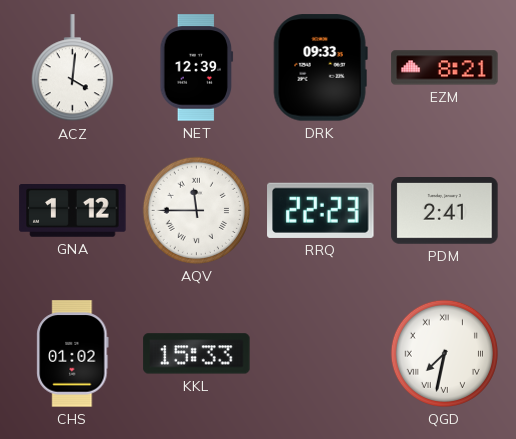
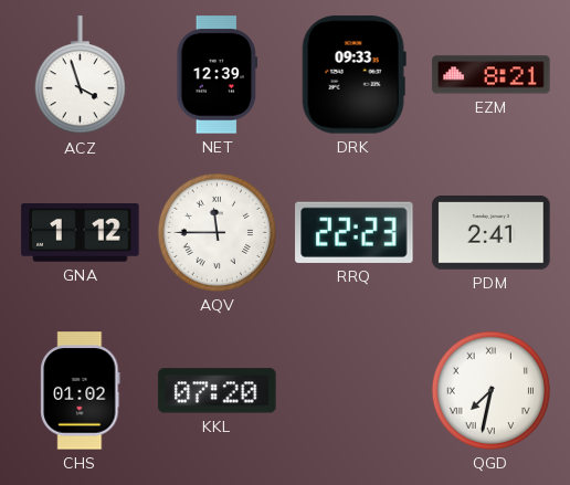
ACZ: 4:01 -> 3:57 (80, 75)
KKL: 15:33 -> 07:20 (218, 391)
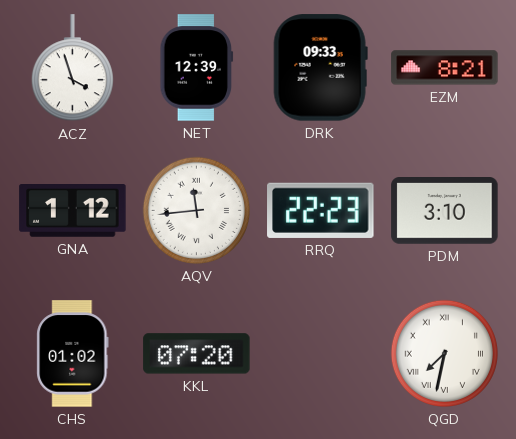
AQV: 11:45 -> 11:44 (196, 210)
PDM: 2:41 -> 3:10 (445, 211)
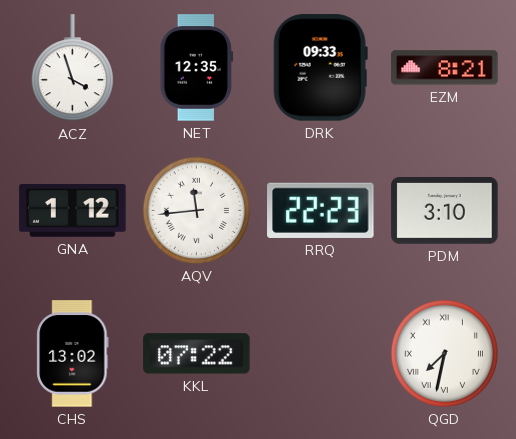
NET: 12:39 -> 12:35 (197, 68)
CHS: 01:02 -> 13:02 (73, 354)
KKL: 07:20 -> 07:22 (197, 354)
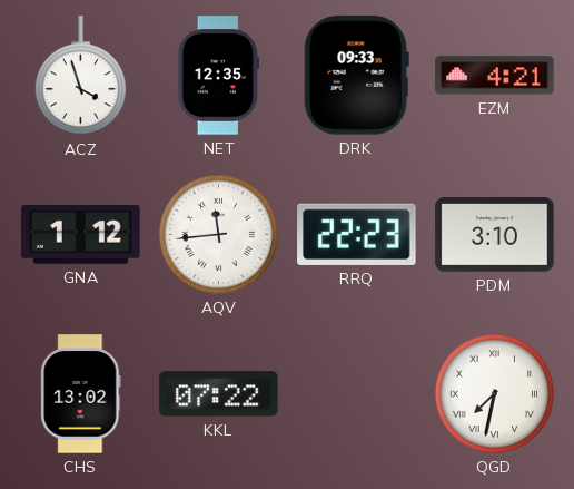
EZM: 8:21 -> 4:21 (495, 76)
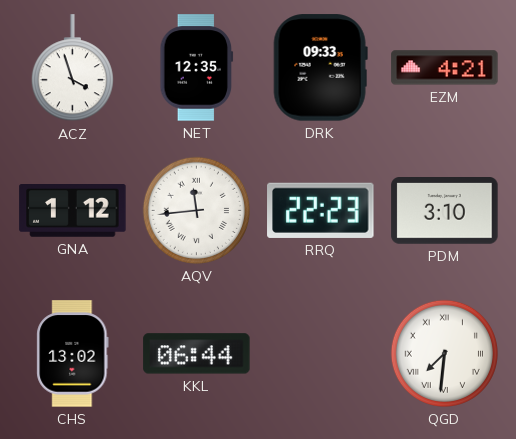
KKL: 07:22 -> 06:44 (197, 354)
QGD: 7:32 -> 7:31 (444, 353)
